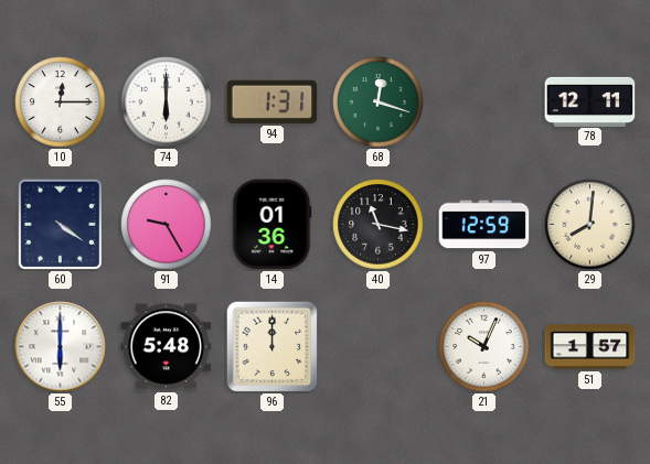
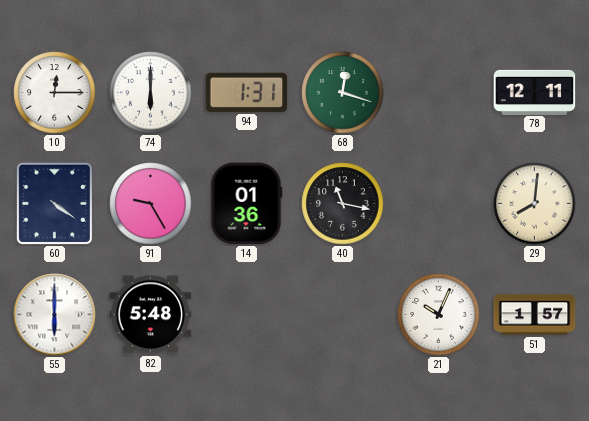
97: 12:59 -> none (484, 225)
96: 12:00 -> none (271, 346)
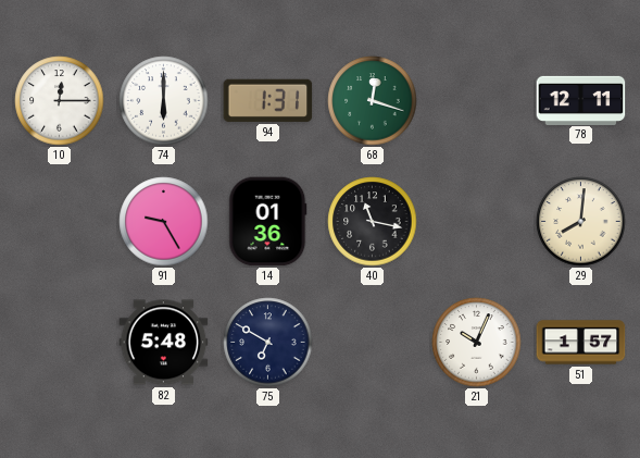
60: 4:21 -> none (54, 203)
55: 6:00 -> none (55, 315)
75: none -> 6:50 (268, 343)
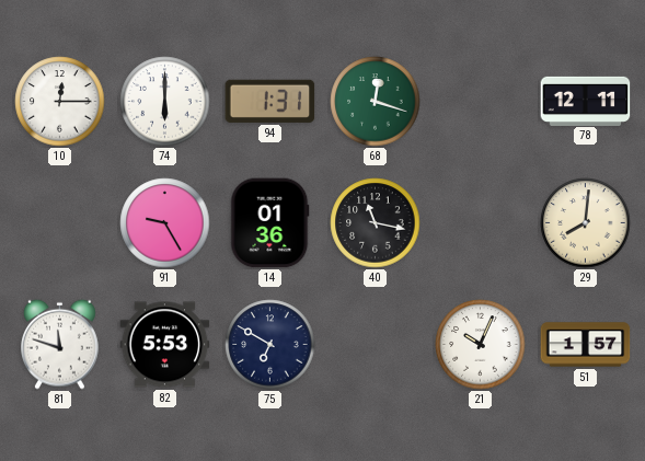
81: none -> 11:48 (60, 344)
82: 5:48 -> 5:53 (165, 345)
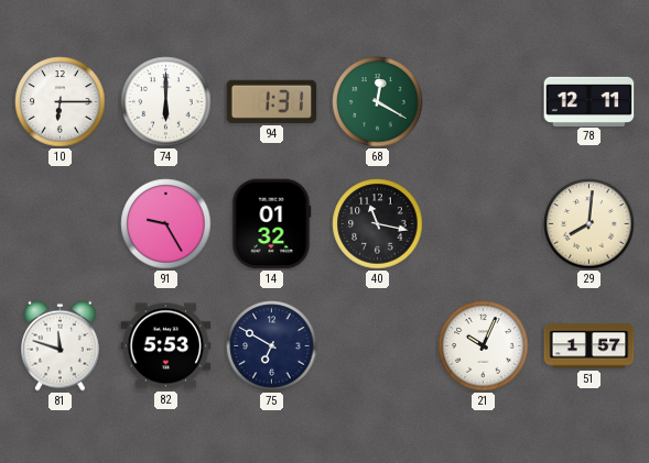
10: 12:15 -> 6:15 (61, 102)
68: 12:18 -> 12:20 (378, 102)
14: 01:36 -> 01:32 (272, 224)
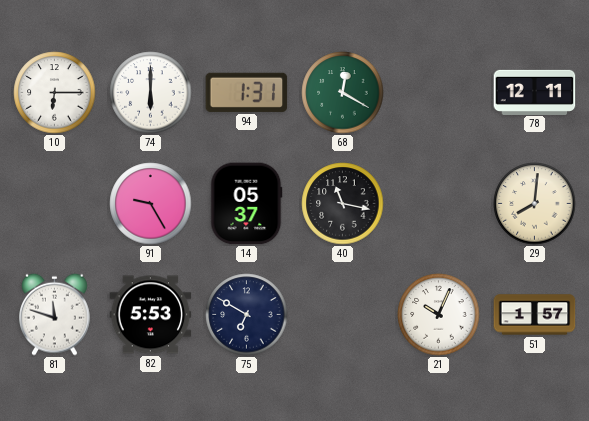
14: 01:32 -> 05:37 (247, 204)
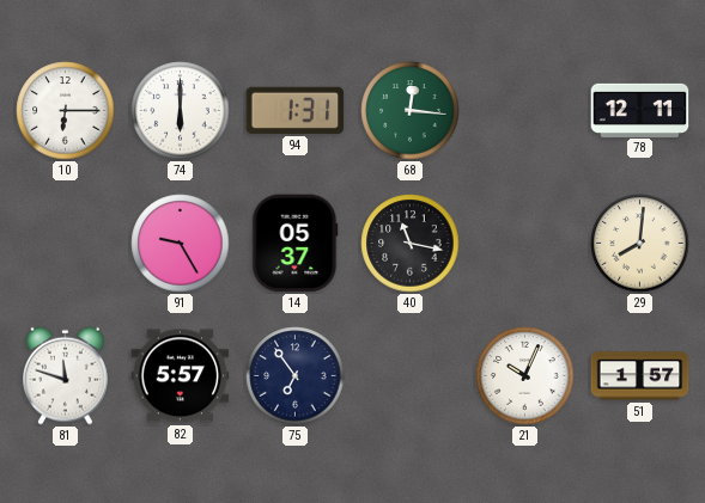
68: 12:20 -> 12:16 (411, 111)
82: 5:53 -> 5:57 (181, 376)
75: 6:50 -> 6:54 (296, 376)
